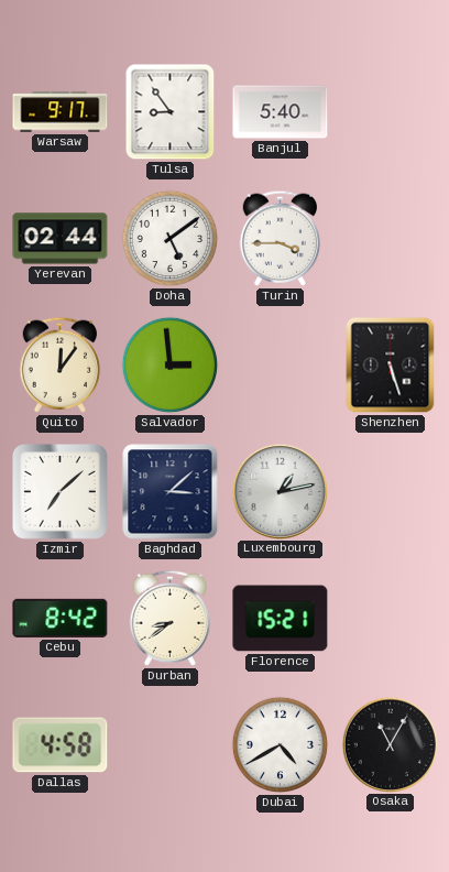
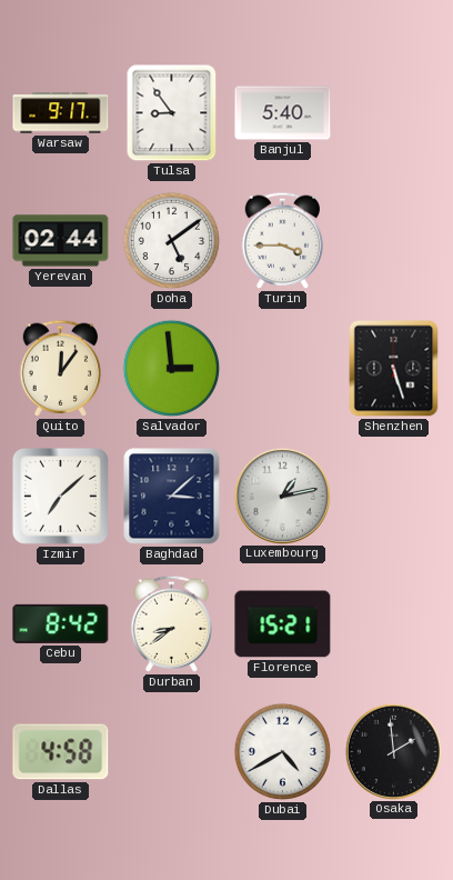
Osaka: 11:05 -> 1:59 (393, 751)
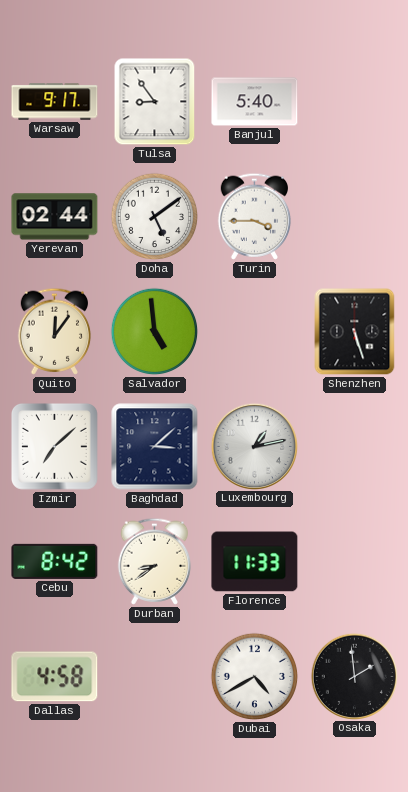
Salvador: 2:59 -> 4:59 (155, 332)
Florence: 15:21 -> 11:33 (255, 562)
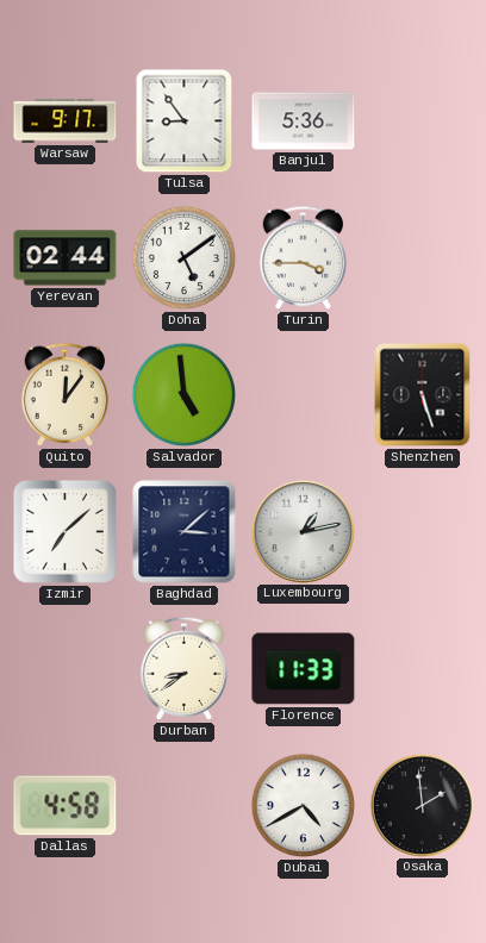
Banjul: 5:40 -> 5:36 (304, 121)
Cebu: 8:42 -> none (55, 561)
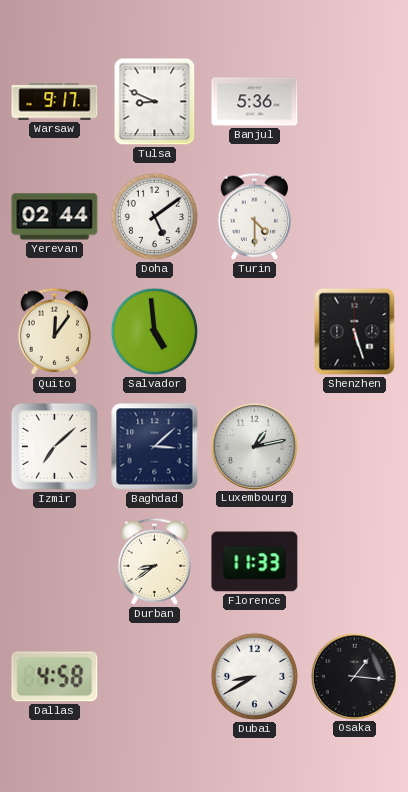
Tulsa: 8:54 -> 8:49 (155, 102)
Turin: 3:45 -> 4:30 (255, 216)
Dubai: 4:40 -> 8:40 (255, 677)
Osaka: 1:59 -> 1:16 (354, 676)
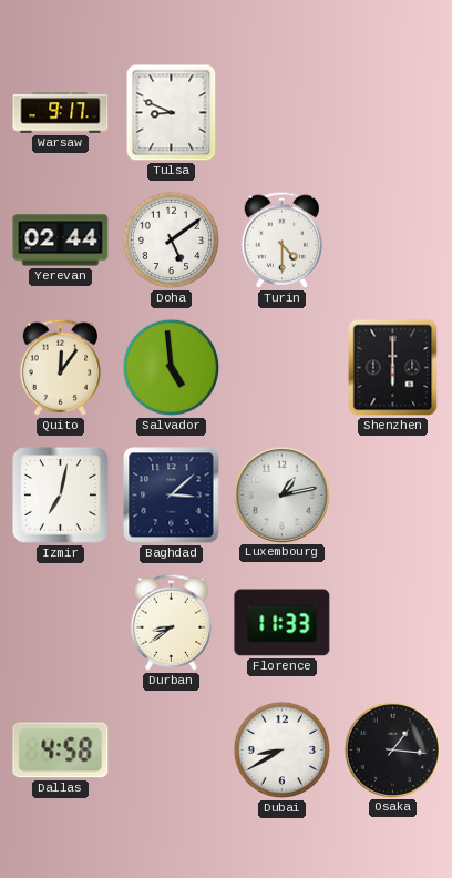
Banjul: 5:36 -> none (255, 102)
Shenzhen: 5:27 -> 6:00 (393, 368)
Izmir: 7:08 -> 7:02 (61, 496)
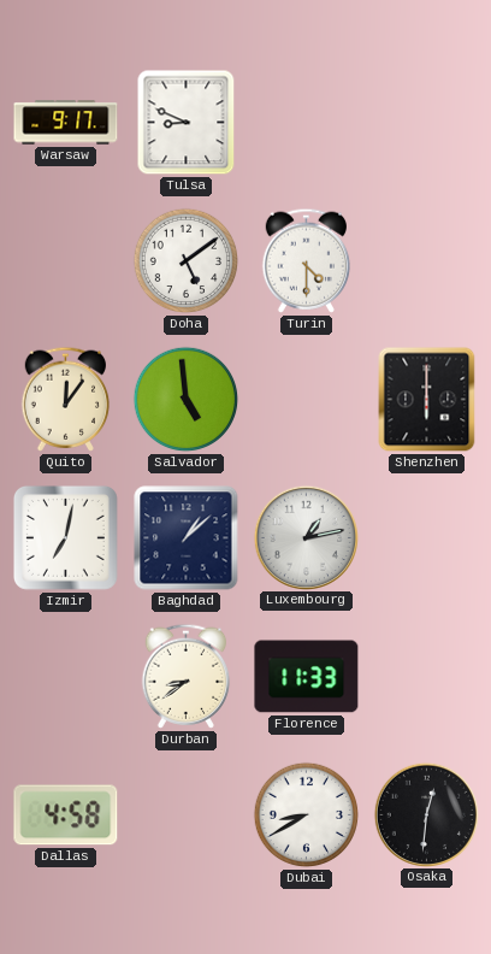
Yerevan: 02:44 -> none (61, 241)
Baghdad: 3:08 -> 1:08 (187, 538)
Osaka: 1:16 -> 12:31 (426, 814)
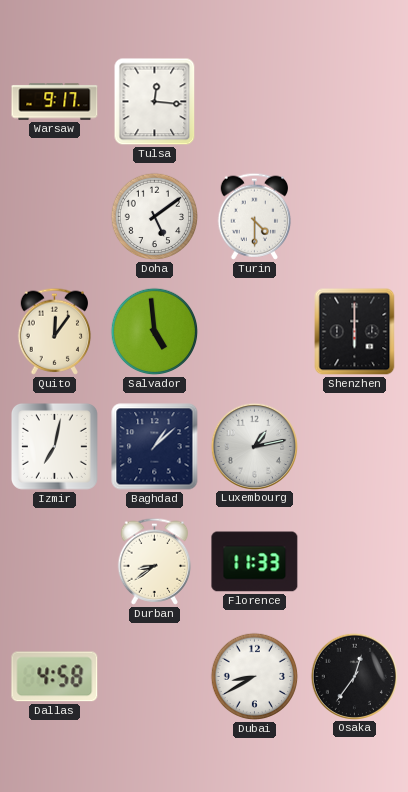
Tulsa: 8:49 -> 12:16 (155, 102)
Osaka: 12:31 -> 12:36 (354, 676)
